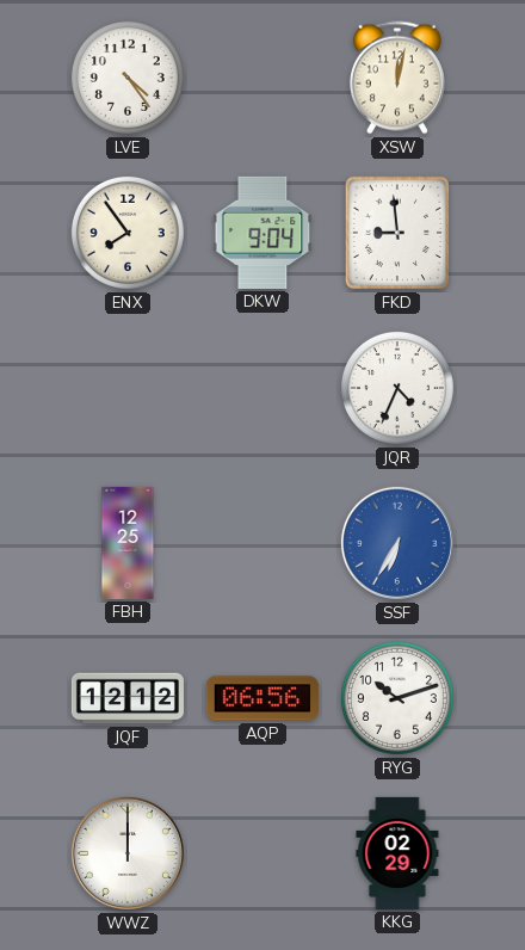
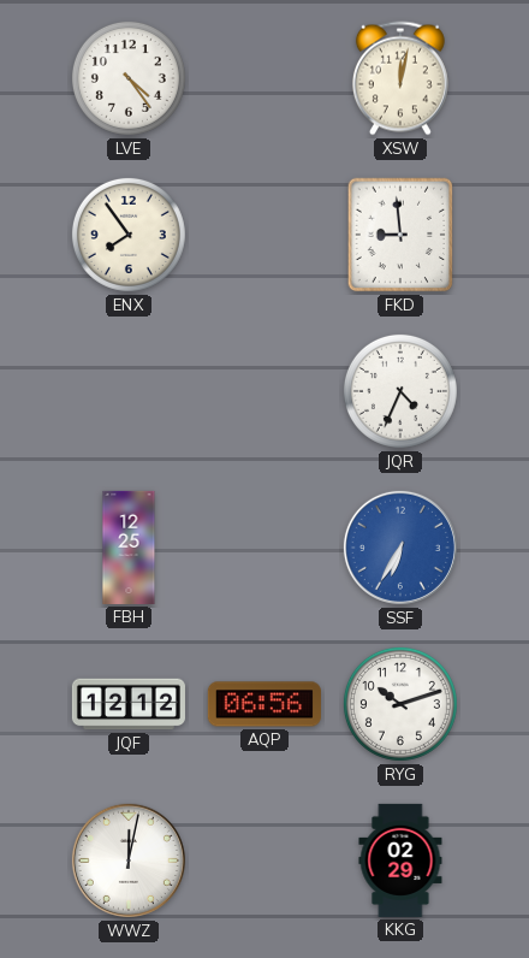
DKW: 9:04 -> none (262, 233)
WWZ: 12:00 -> 12:02 (129, 861)
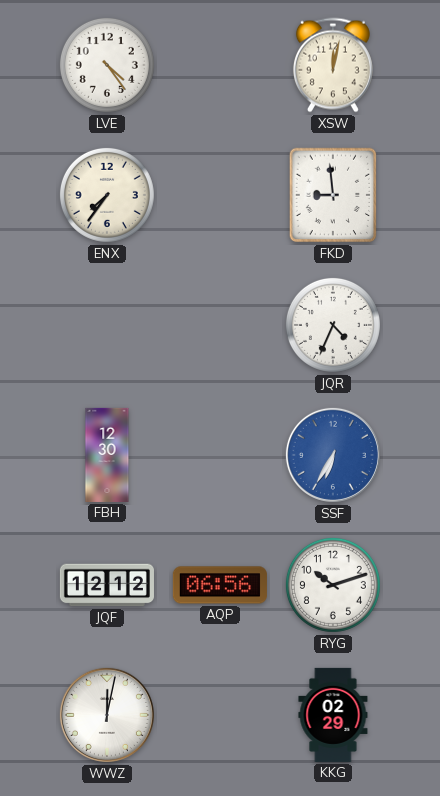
ENX: 7:54 -> 7:36 (107, 195)
FBH: 12:25 -> 12:30 (107, 455)
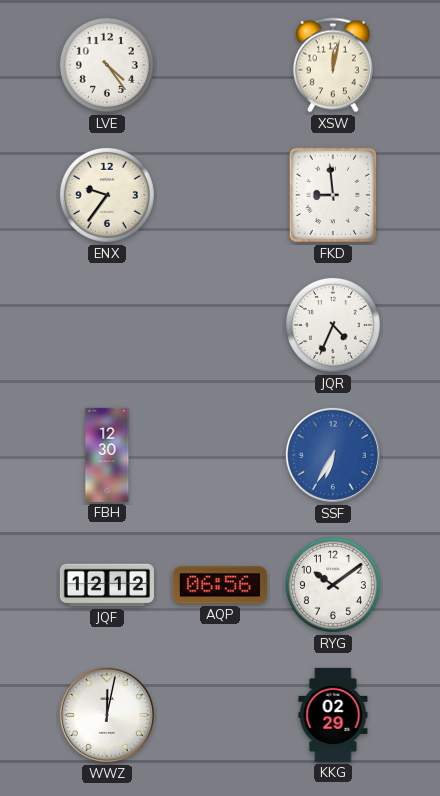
ENX: 7:36 -> 9:36 (107, 195)
RYG: 10:12 -> 10:09 (333, 585)
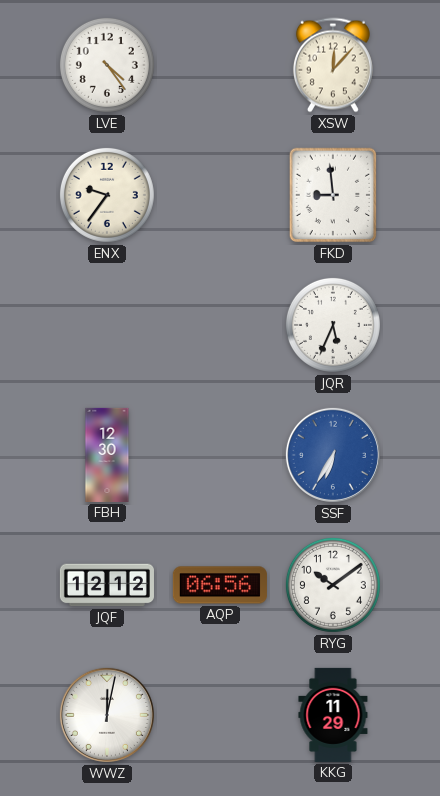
XSW: 12:02 -> 12:07 (333, 65)
JQR: 4:34 -> 5:34 (333, 325)
KKG: 02:29 -> 11:29 (333, 715)
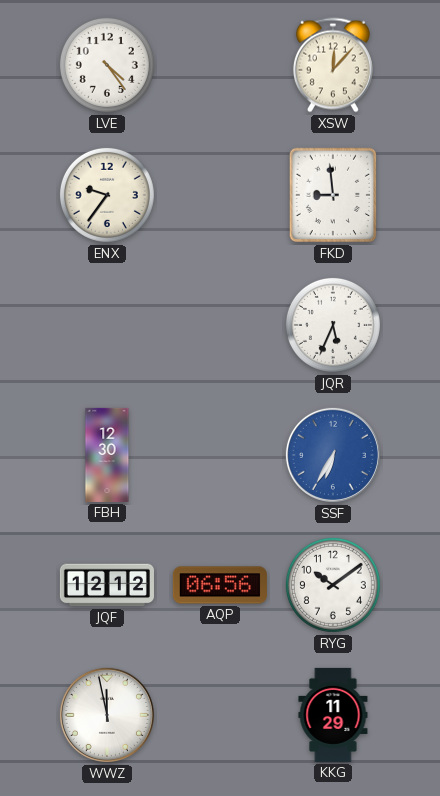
WWZ: 12:02 -> 11:58 (107, 715)
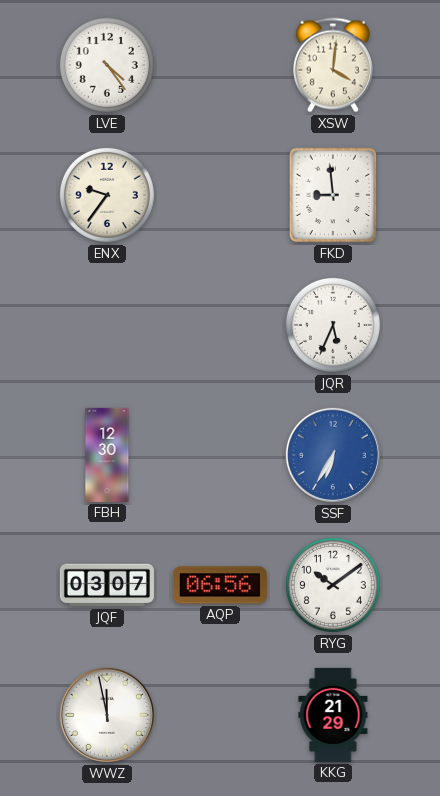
XSW: 12:07 -> 4:01 (333, 65)
JQF: 12:12 -> 03:07 (107, 585)
KKG: 11:29 -> 21:29 (333, 715)
